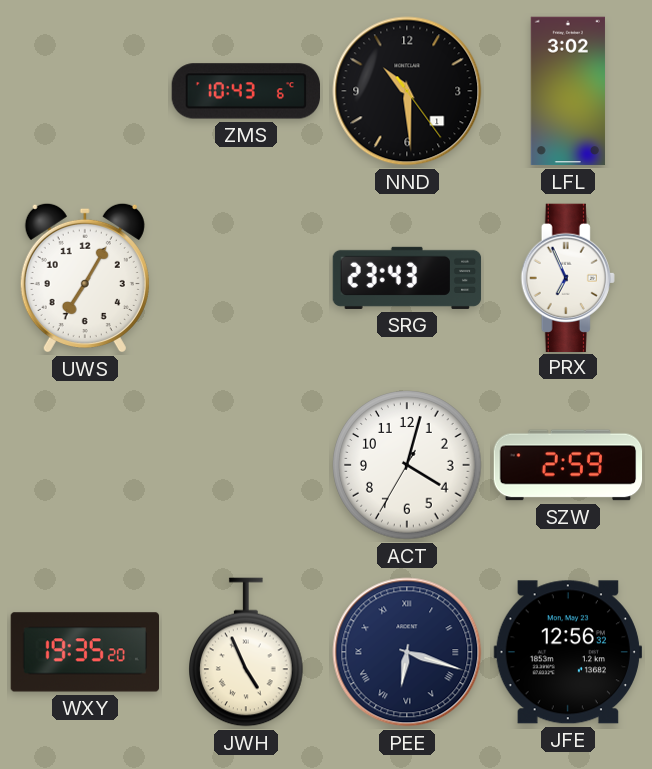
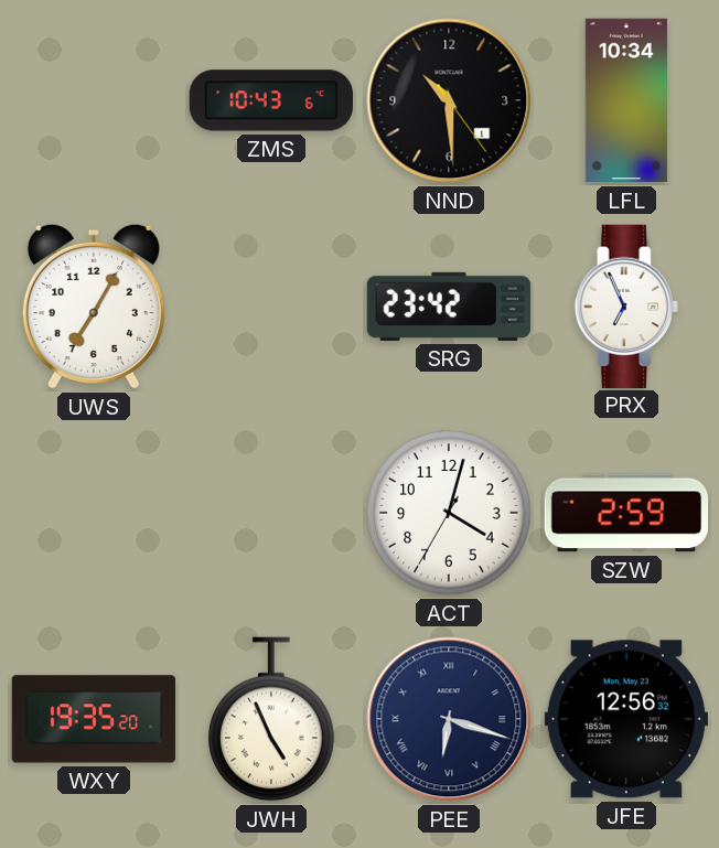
LFL: 3:02 -> 10:34 (626, 100)
SRG: 23:43 -> 23:42 (449, 307)
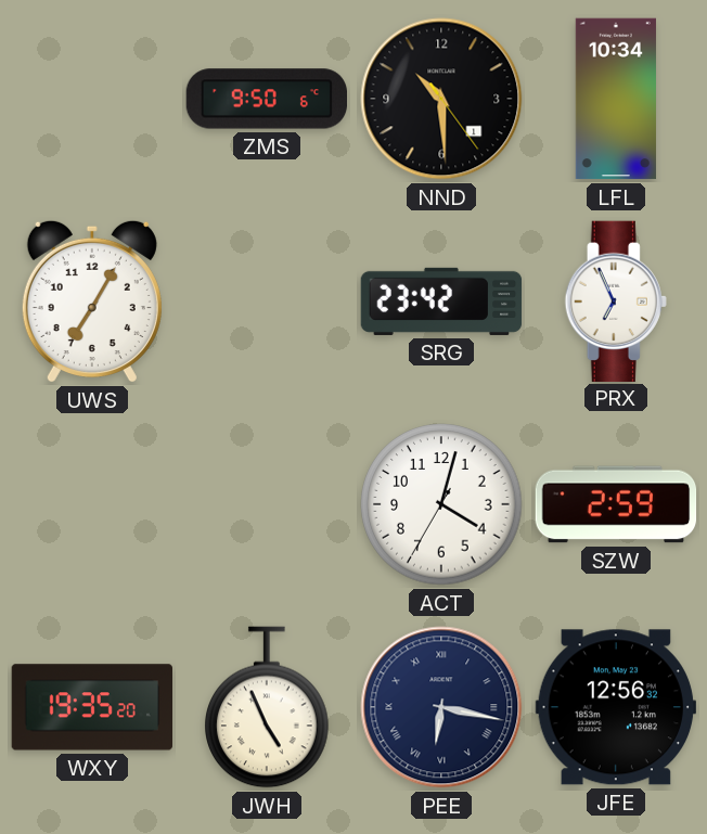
ZMS: 10:43 -> 9:50 (266, 99)
PEE: 6:18 -> 6:17 (441, 707)
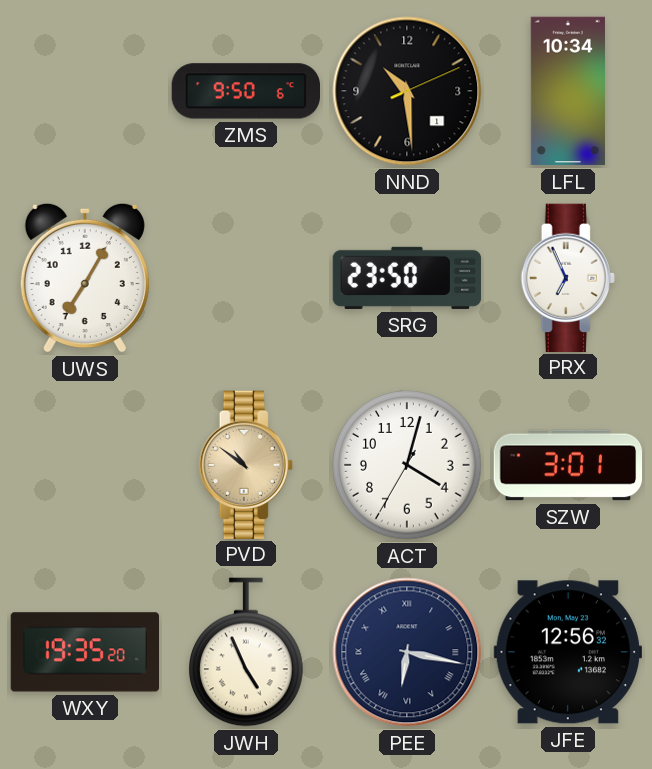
NND: 10:29:24 -> 10:29:11 (407, 91)
SRG: 23:42 -> 23:50 (407, 278)
PVD: none -> 10:51 (246, 464)
SZW: 2:59 -> 3:01 (568, 465)
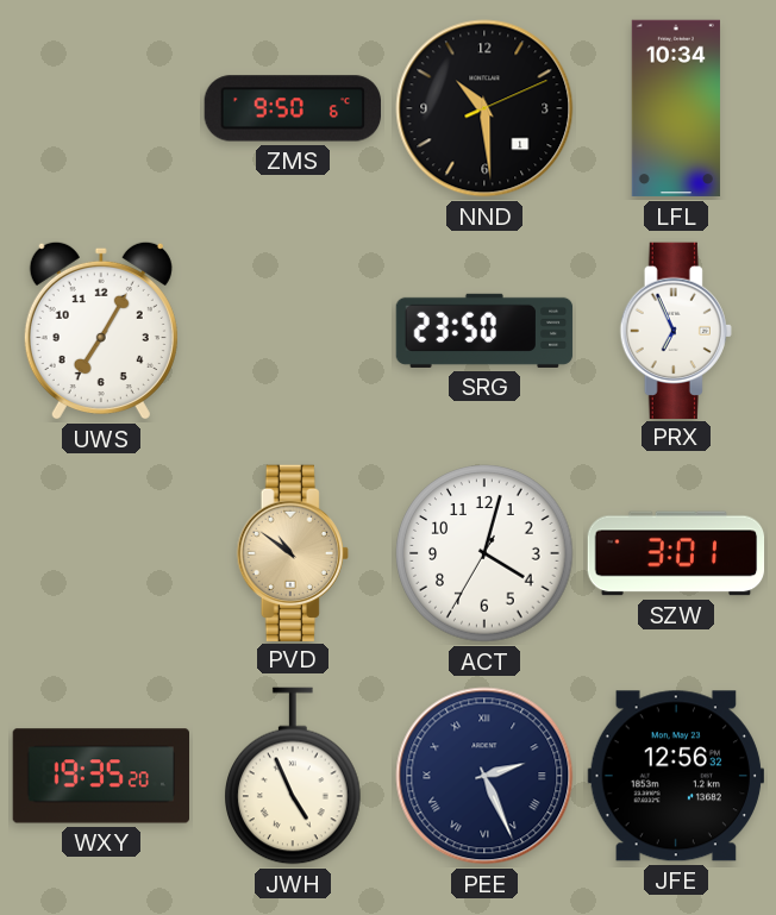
PEE: 6:17 -> 2:26 (484, 776)
